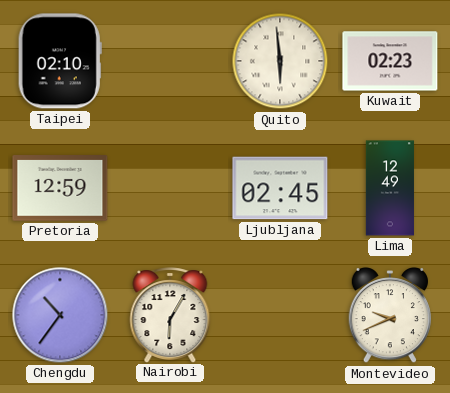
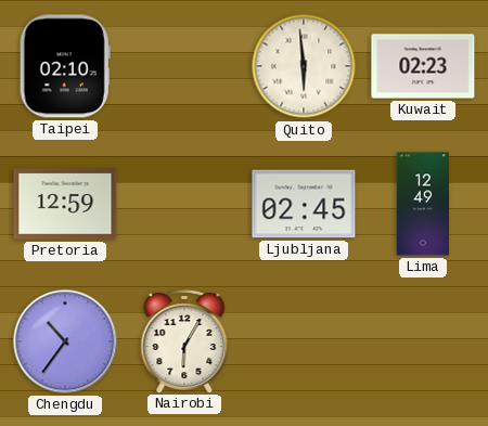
Montevideo: 9:41 -> none (389, 316)
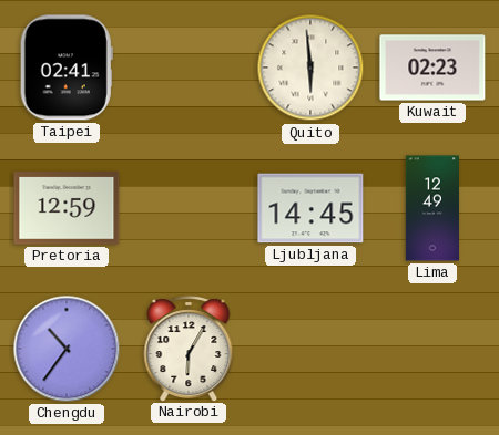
Taipei: 02:10 -> 02:41 (67, 68)
Ljubljana: 02:45 -> 14:45 (310, 208)
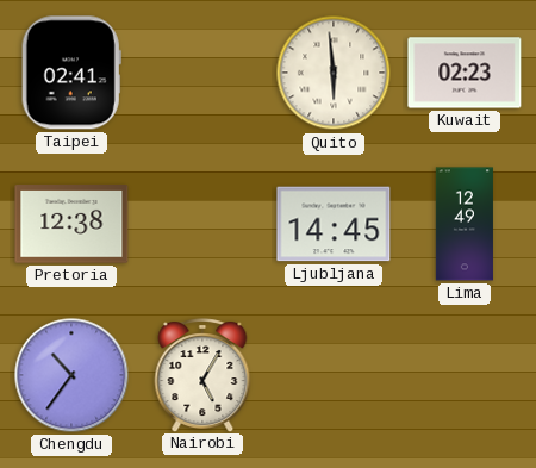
Pretoria: 12:59 -> 12:38 (71, 224)
Nairobi: 6:05 -> 5:05 (202, 375)
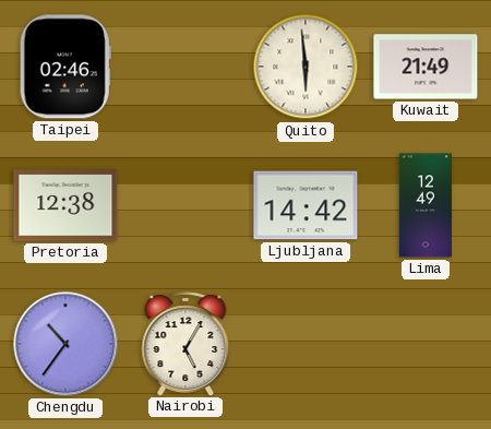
Taipei: 02:41 -> 02:46 (65, 67)
Kuwait: 02:23 -> 21:49 (426, 67)
Ljubljana: 14:45 -> 14:42 (306, 205)
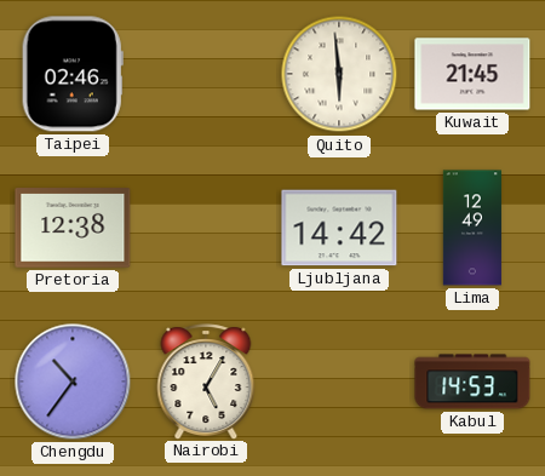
Kuwait: 21:49 -> 21:45 (472, 74)
Kabul: none -> 14:53 (472, 382)
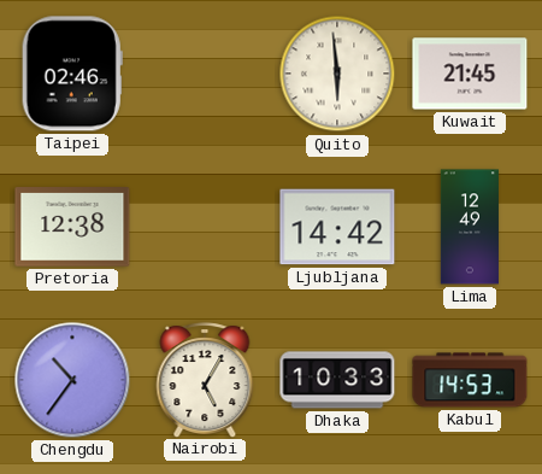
Dhaka: none -> 10:33 (337, 380)
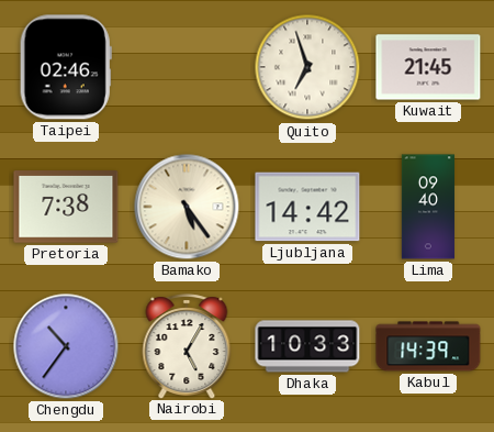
Quito: 5:59 -> 6:57 (307, 67)
Pretoria: 12:38 -> 7:38 (66, 207)
Bamako: none -> 5:24 (187, 207)
Lima: 12:49 -> 09:40 (428, 207)
Kabul: 14:53 -> 14:39 (428, 346)
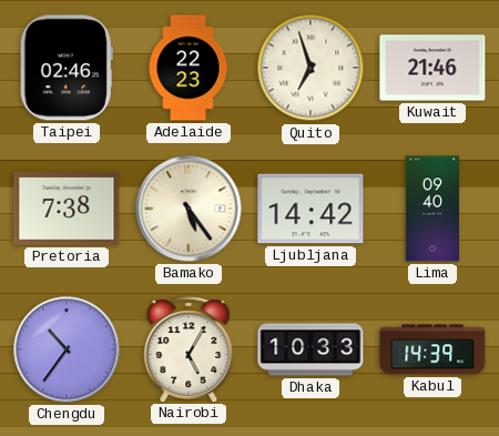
Adelaide: none -> 22:23 (189, 68)
Kuwait: 21:45 -> 21:46 (432, 68)
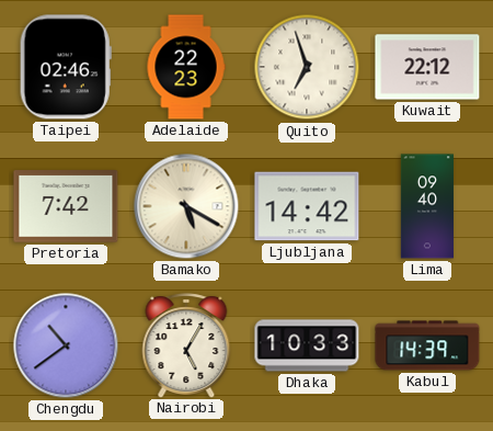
Kuwait: 21:46 -> 22:12 (427, 67)
Pretoria: 7:38 -> 7:42 (66, 206)
Bamako: 5:24 -> 5:20 (186, 206)
Chengdu: 10:36 -> 10:39 (66, 345)
